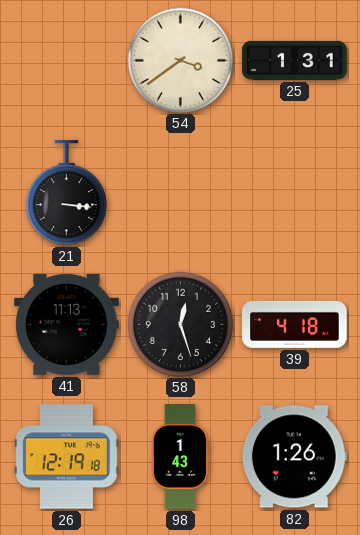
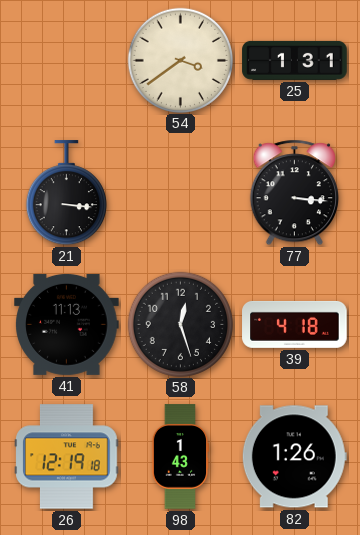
77: none -> 3:16 (294, 193)
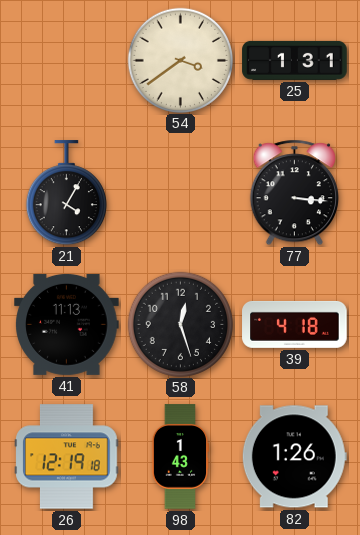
21: 3:16 -> 4:05 (66, 193)
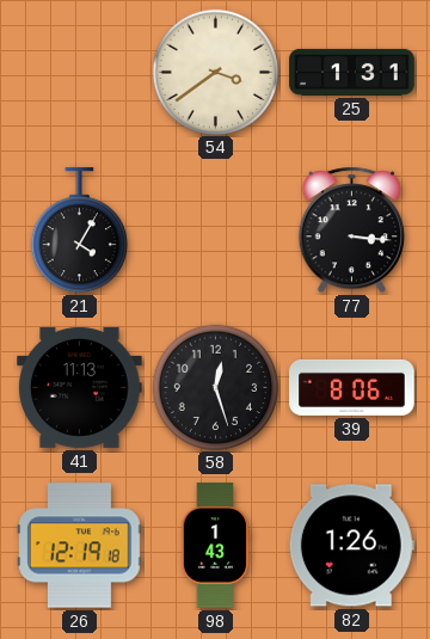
39: 4:18 -> 8:06 (352, 387)
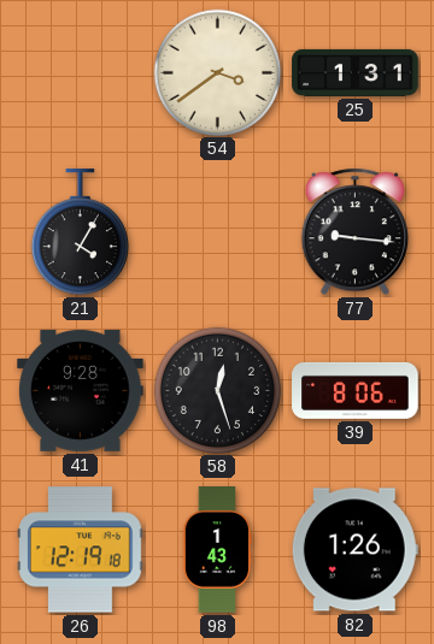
77: 3:16 -> 9:16 (354, 232)
41: 11:13 -> 9:28 (81, 390)
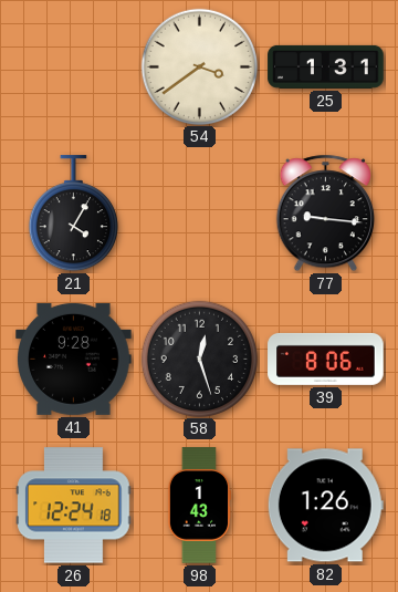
26: 12:19 -> 12:24 (74, 506)
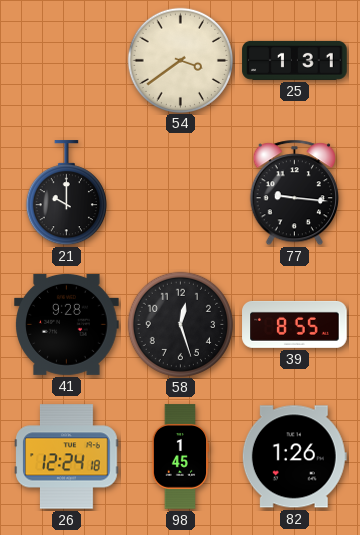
21: 4:05 -> 10:00 (66, 193)
39: 8:06 -> 8:55 (295, 324)
98: 1:43 -> 1:45 (180, 457)
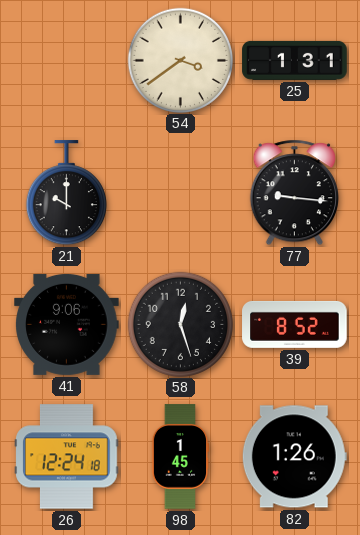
41: 9:28 -> 9:06 (67, 324)
39: 8:55 -> 8:52 (295, 324)
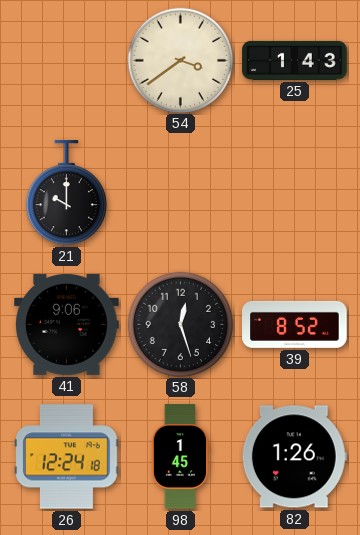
25: 1:31 -> 1:43 (295, 60)
77: 9:16 -> none (294, 193)
